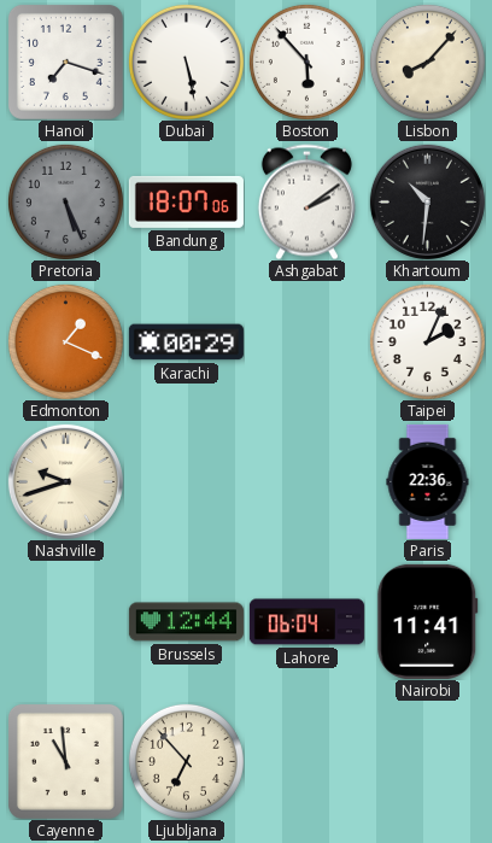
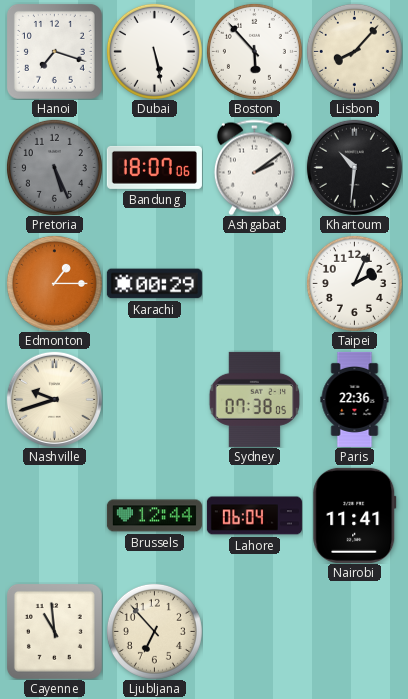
Edmonton: 1:19 -> 1:15 (54, 283)
Sydney: none -> 07:38 (255, 399)
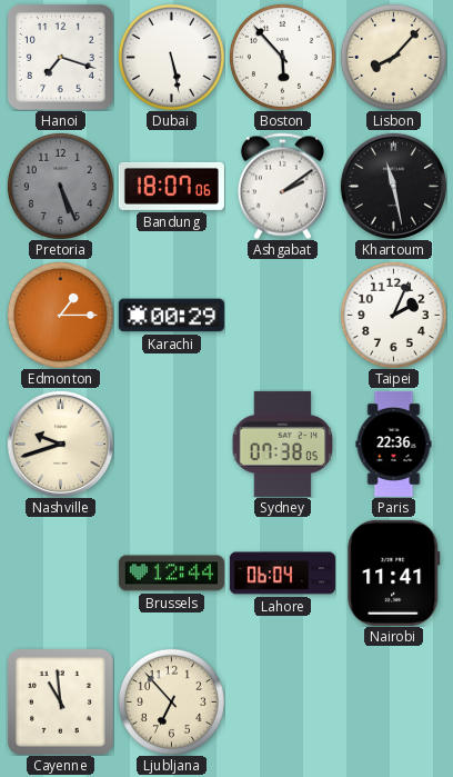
Khartoum: 10:31 -> 11:28 (393, 186)
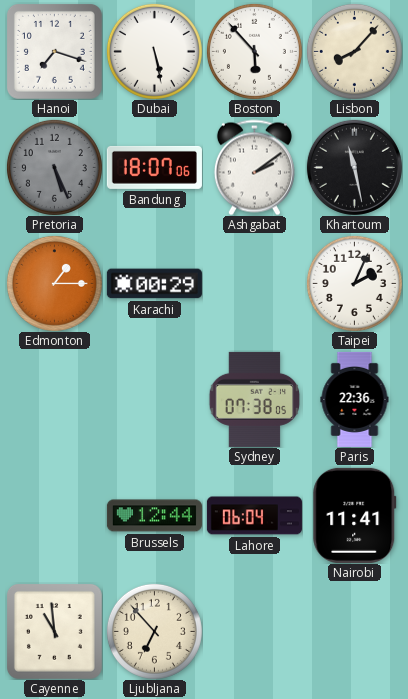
Nashville: 9:42 -> none (60, 444)
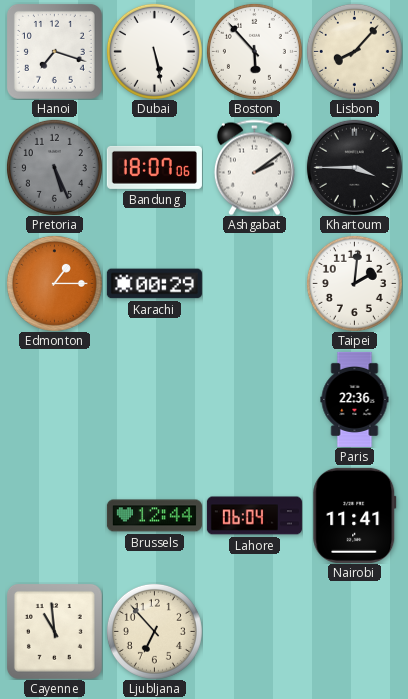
Khartoum: 11:28 -> 3:45 (354, 167)
Taipei: 2:04 -> 2:01 (354, 283)
Sydney: 07:38 -> none (255, 399)
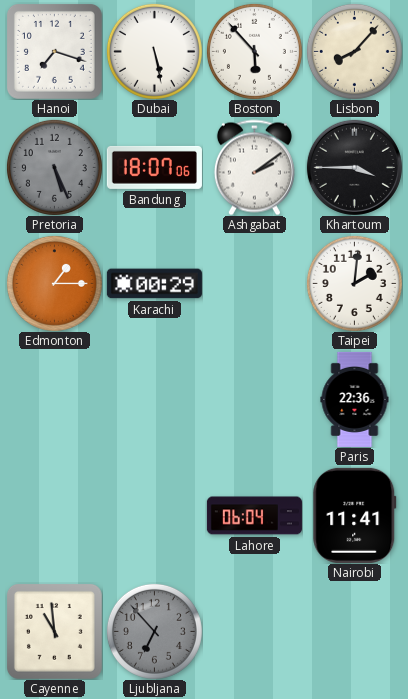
Brussels: 12:44 -> none (154, 516)
Ljubljana dial: cream -> grey (154, 631)
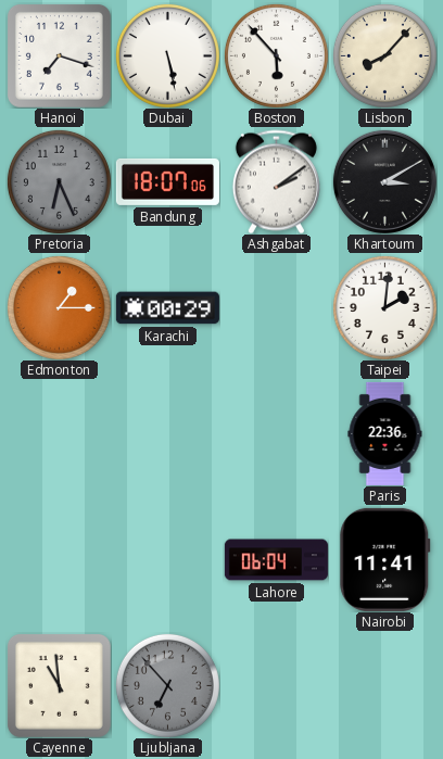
Pretoria: 5:26 -> 6:26 (59, 181)
Khartoum: 3:45 -> 3:10 (384, 181)
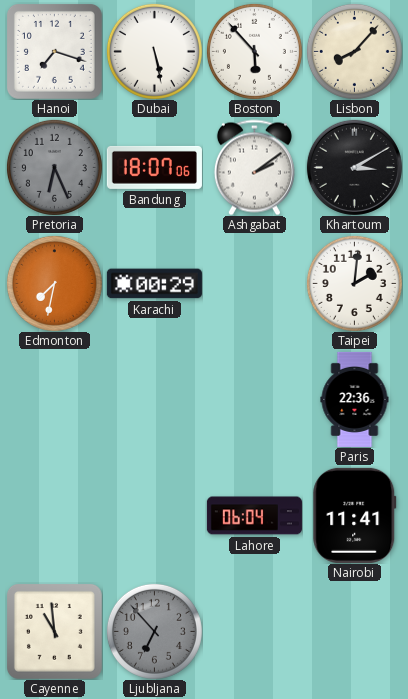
Edmonton: 1:15 -> 7:32 (54, 283)
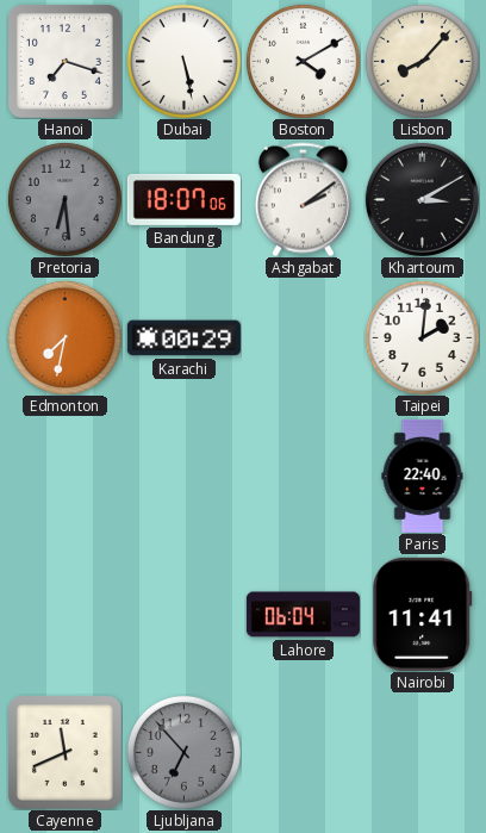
Boston: 5:53 -> 4:10 (303, 61)
Pretoria: 6:26 -> 6:29 (64, 199)
Paris: 22:36 -> 22:40 (423, 475)
Cayenne: 10:59 -> 11:41 (64, 752)
